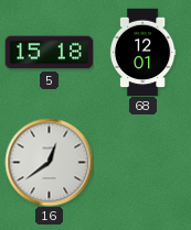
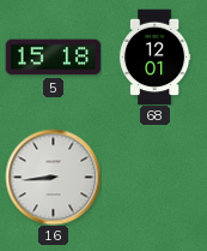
16: 12:39 -> 8:44 (53, 177)
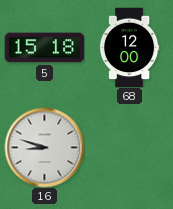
68: 12:01 -> 12:00 (129, 47)
16: 8:44 -> 8:48 (44, 147)
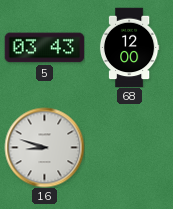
5: 15:18 -> 03:43 (44, 48)
